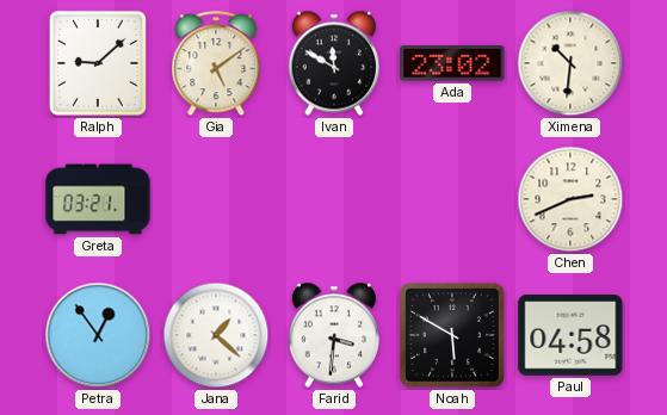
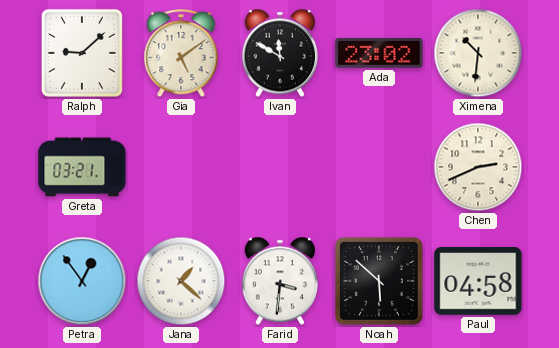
Noah: 5:50 -> 5:52 (379, 281)
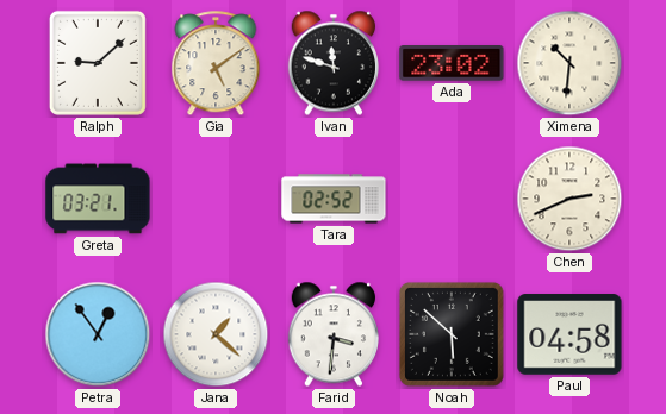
Ivan: 11:50 -> 11:48 (332, 63)
Tara: none -> 02:52 (334, 199)
